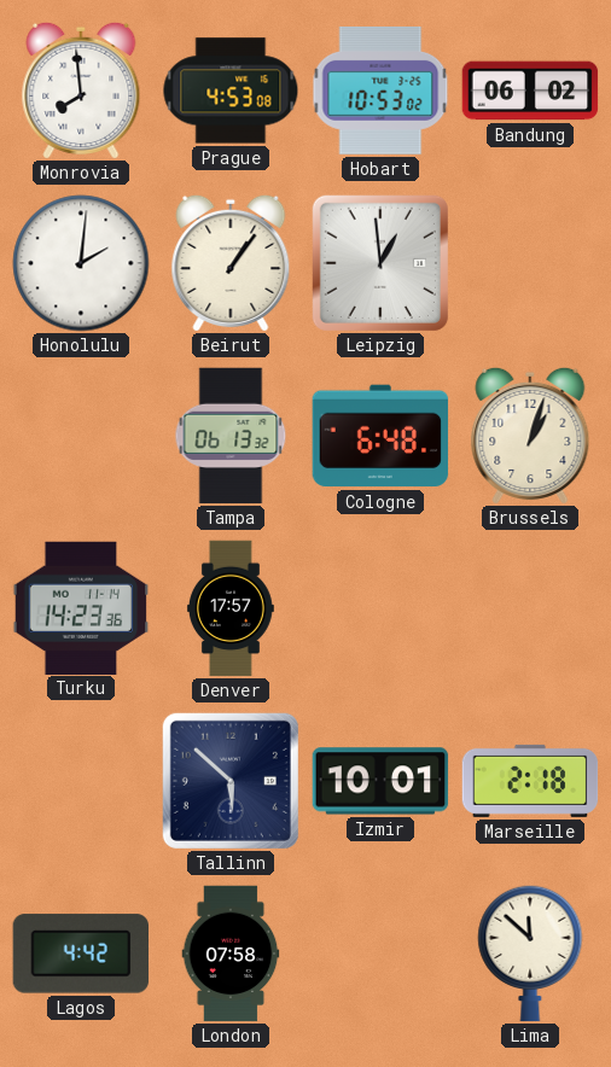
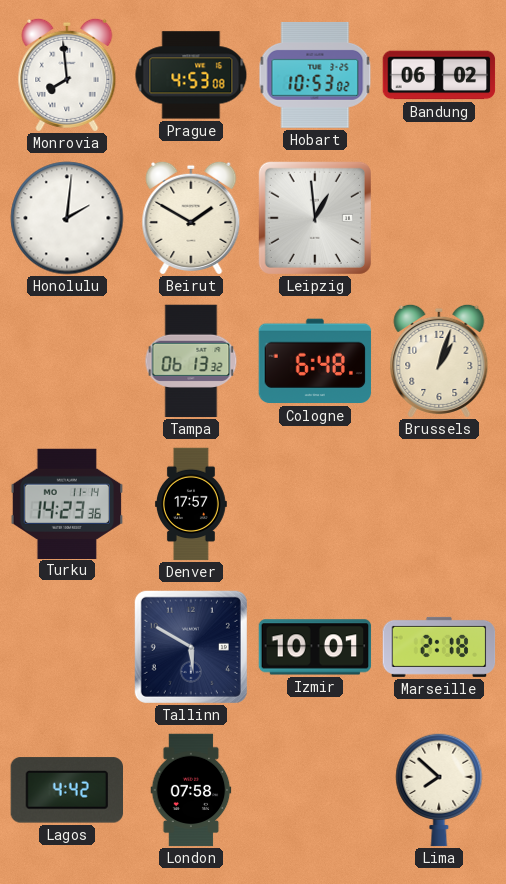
Beirut: 1:06 -> 1:50 (191, 218)
Tallinn: 5:52 -> 5:50 (191, 647)
Lima: 11:52 -> 7:52 (439, 790)
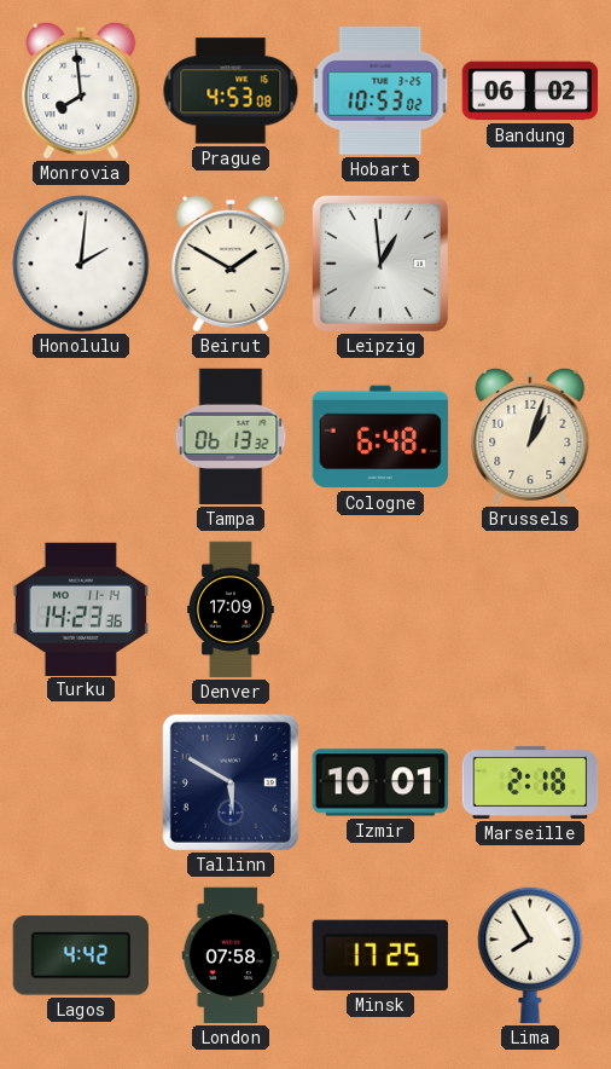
Denver: 17:57 -> 17:09 (231, 609)
Minsk: none -> 17:25 (380, 955)
Lima: 7:52 -> 7:55 (530, 955)
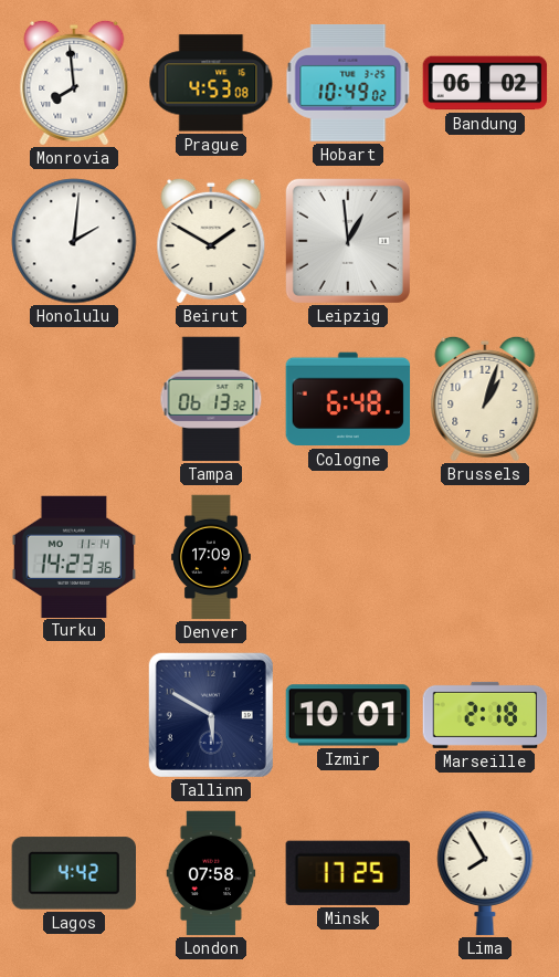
Hobart: 10:53 -> 10:49 (348, 83)
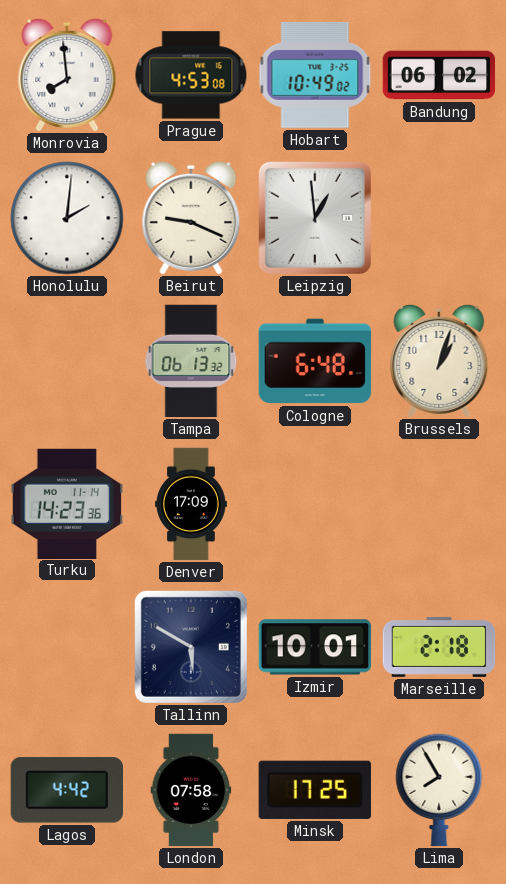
Beirut: 1:50 -> 9:19 (191, 218)
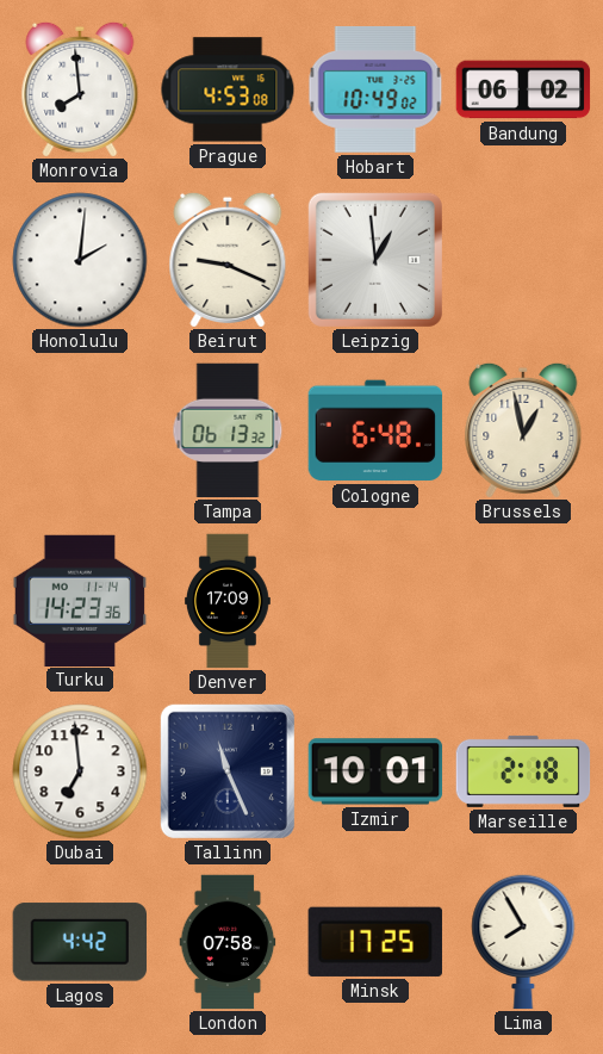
Brussels: 1:03 -> 12:58 (523, 430)
Dubai: none -> 6:59 (80, 771)
Tallinn: 5:50 -> 11:26 (228, 771)
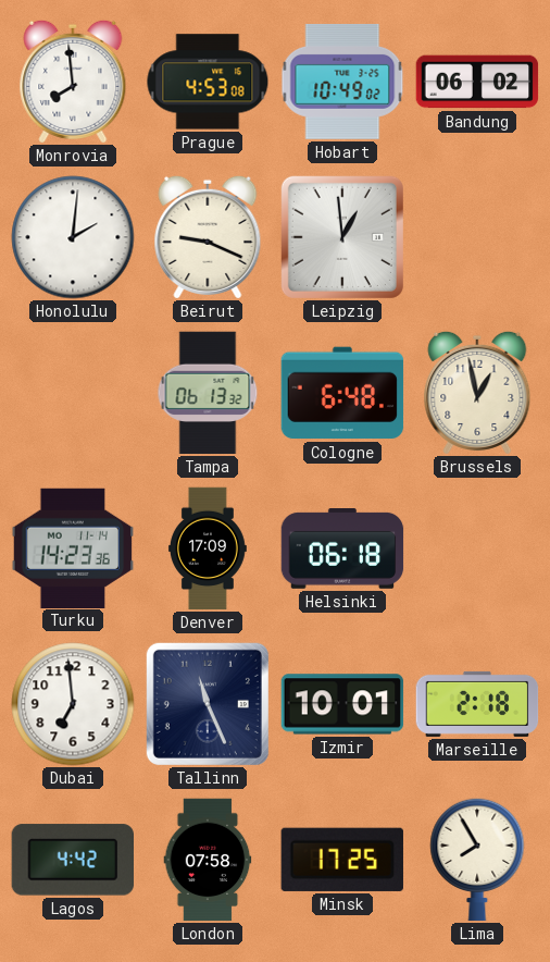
Helsinki: none -> 06:18 (342, 550)
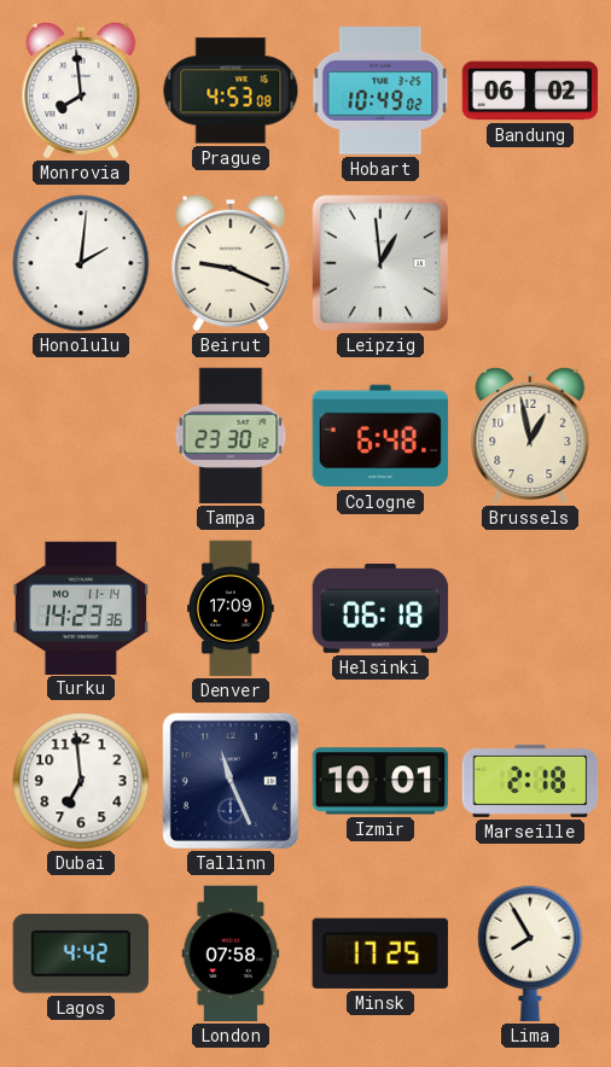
Tampa: 06:13 -> 23:30 (231, 436)
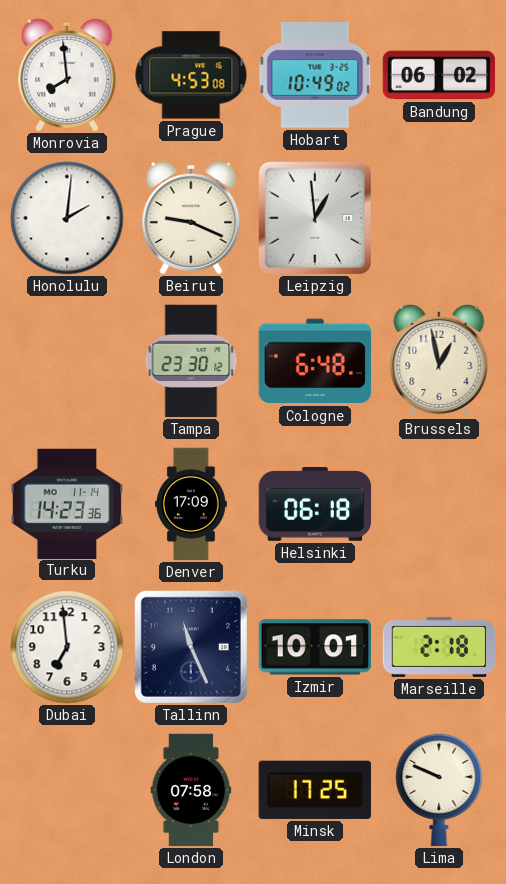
Lagos: 4:42 -> none (80, 954)
Lima: 7:55 -> 9:49 (439, 790)
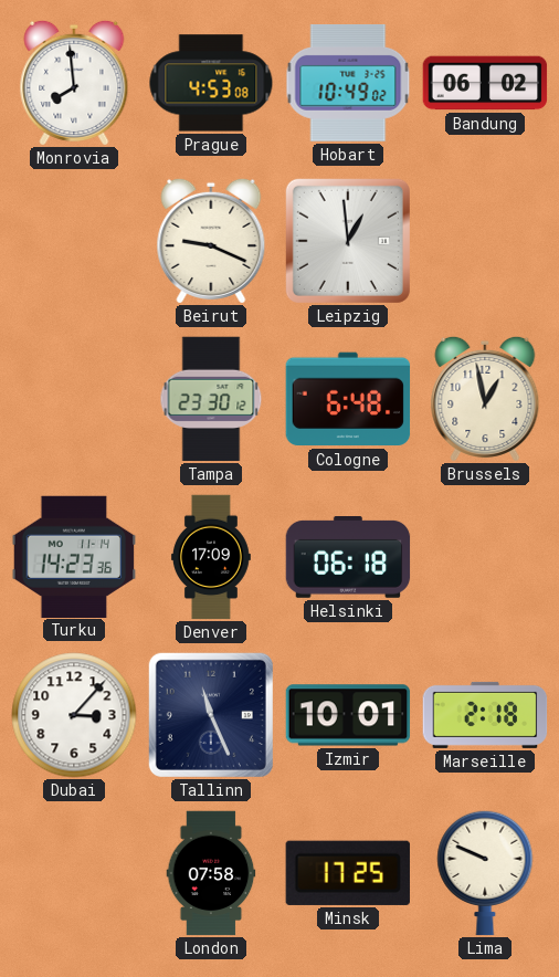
Honolulu: 2:01 -> none (67, 218)
Dubai: 6:59 -> 3:07 (74, 715)
